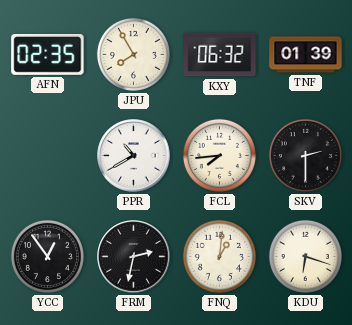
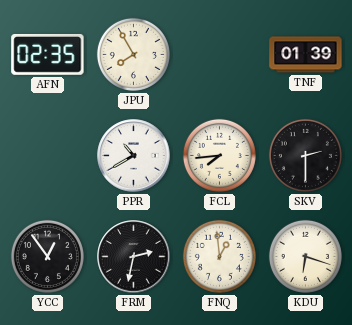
KXY: 06:32 -> none (220, 55)
FNQ: 1:01 -> 12:59 (219, 256)
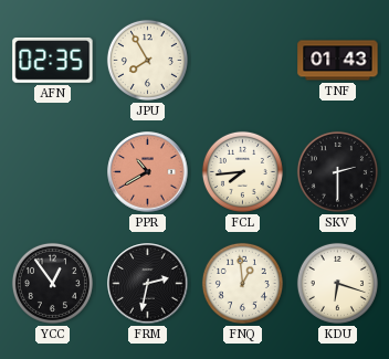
TNF: 01:39 -> 01:43 (338, 61)
PPR dial: white -> salmon (148, 172)
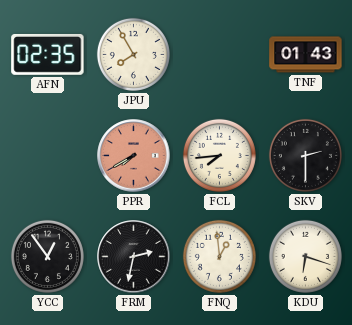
PPR: 10:40 -> 7:40 (134, 156)
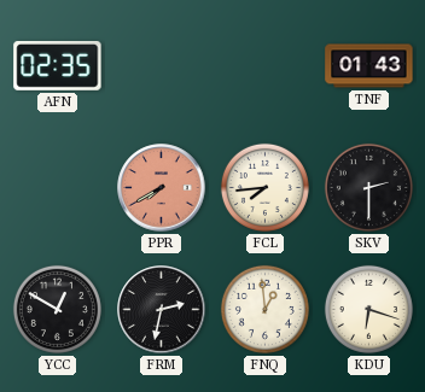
JPU: 7:55 -> none (133, 54)
YCC: 12:54 -> 12:50 (57, 309)
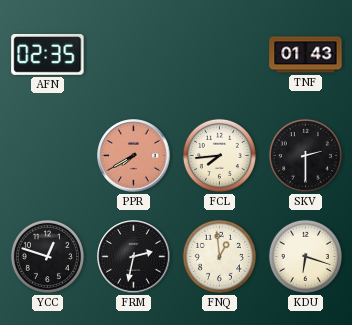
YCC: 12:50 -> 12:48 (47, 256)
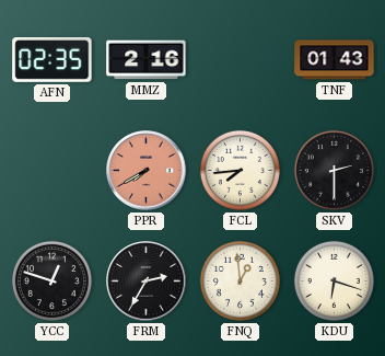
MMZ: none -> 2:16 (147, 60)
FRM: 2:32 -> 2:35 (147, 282)
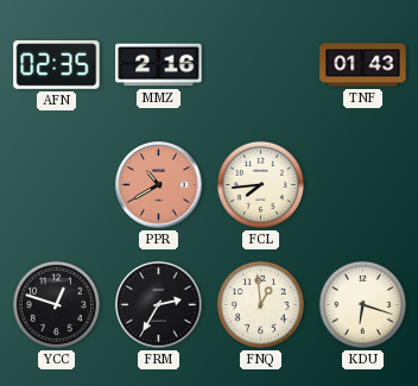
PPR: 7:40 -> 10:40 (159, 185)
SKV: 2:30 -> none (334, 170)
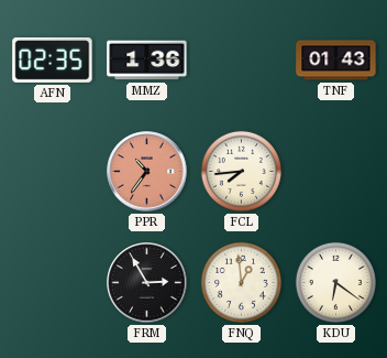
MMZ: 2:16 -> 1:36 (147, 61)
PPR: 10:40 -> 10:36 (147, 172)
YCC: 12:48 -> none (56, 304)
FRM: 2:35 -> 2:55 (147, 283)
KDU: 6:18 -> 6:21 (335, 282)
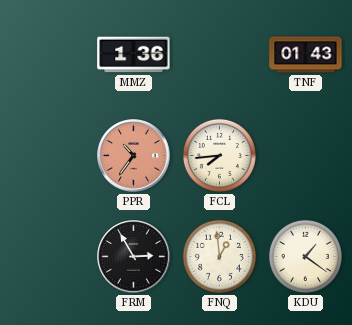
AFN: 02:35 -> none (53, 61)
KDU: 6:21 -> 1:21 (305, 256)
